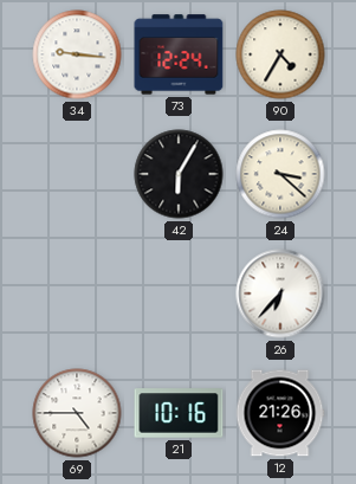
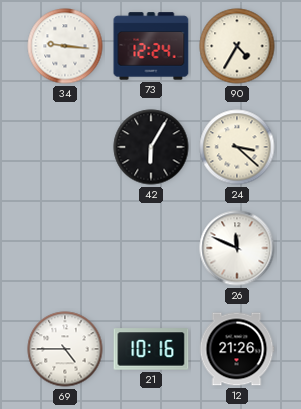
26: 6:37 -> 11:49 (237, 248)
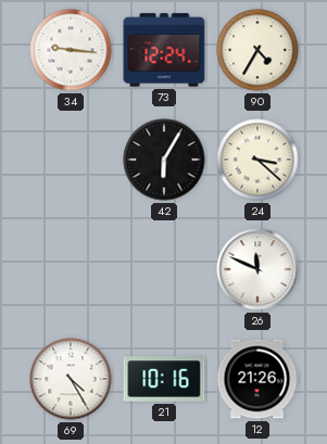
69: 4:45 -> 4:25 (71, 379)
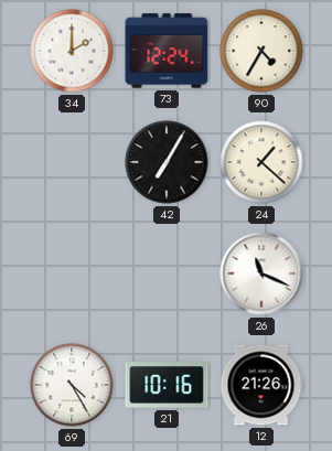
34: 9:16 -> 2:00 (72, 51)
42: 6:05 -> 7:05 (167, 162)
24: 3:22 -> 1:22 (261, 162)
26: 11:49 -> 11:19 (261, 273)
